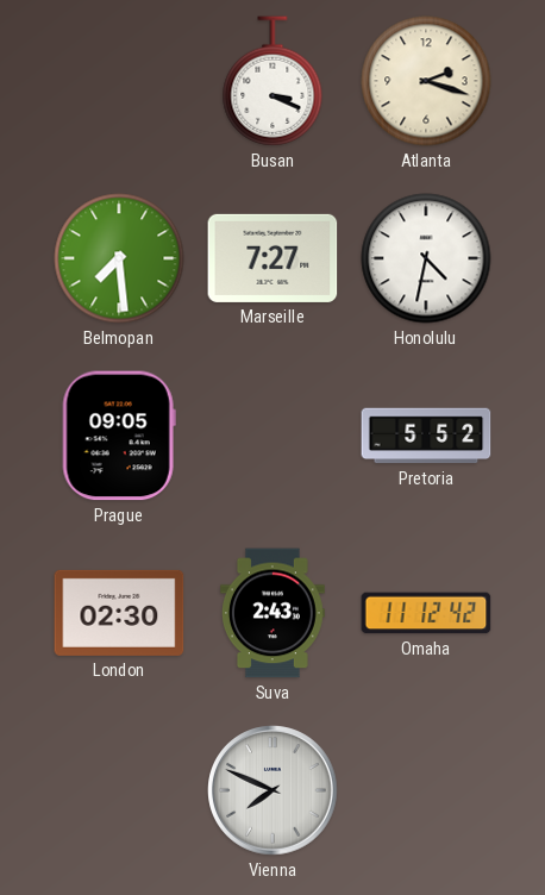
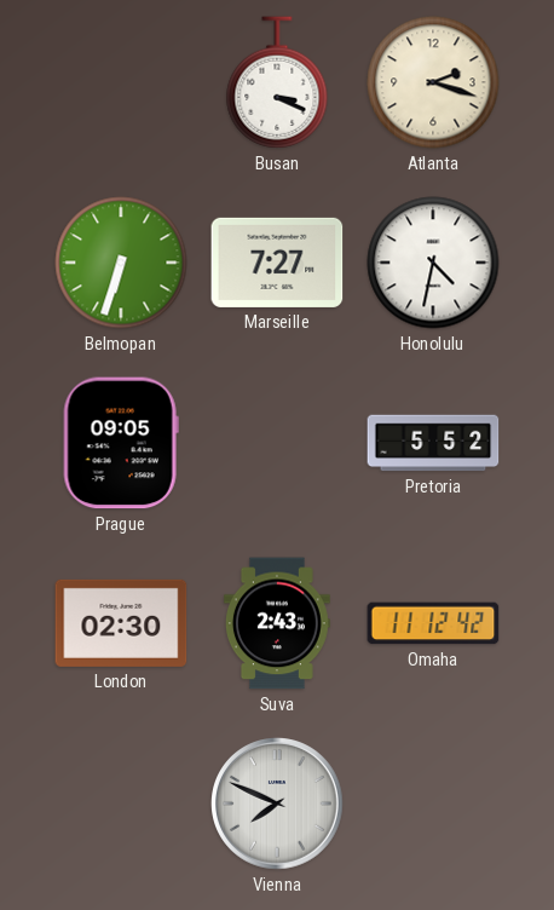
Belmopan: 7:29 -> 6:33 (121, 263)
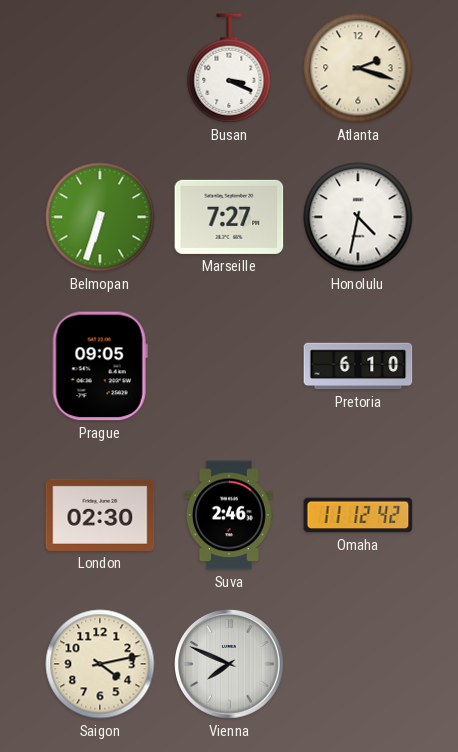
Pretoria: 5:52 -> 6:10 (358, 366)
Suva: 2:43 -> 2:46 (229, 515)
Saigon: none -> 4:13 (100, 664)
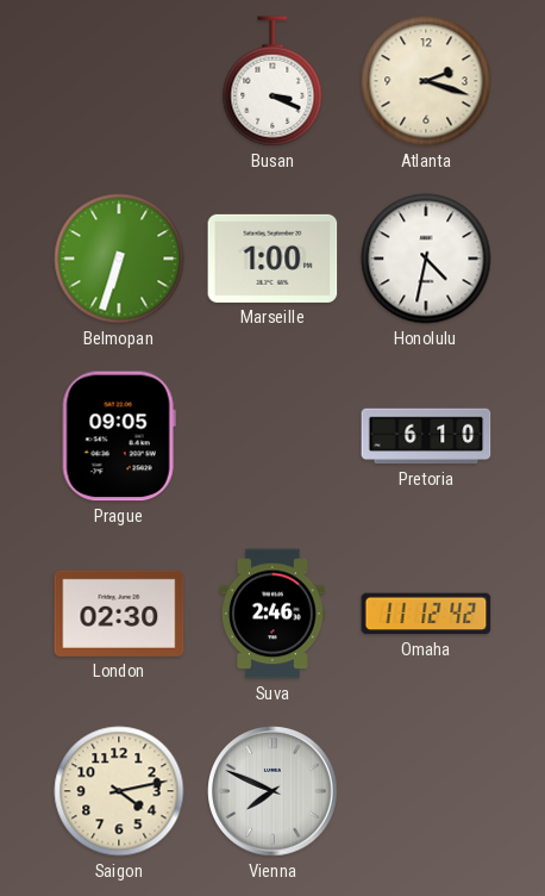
Marseille: 7:27 -> 1:00 (272, 259)
